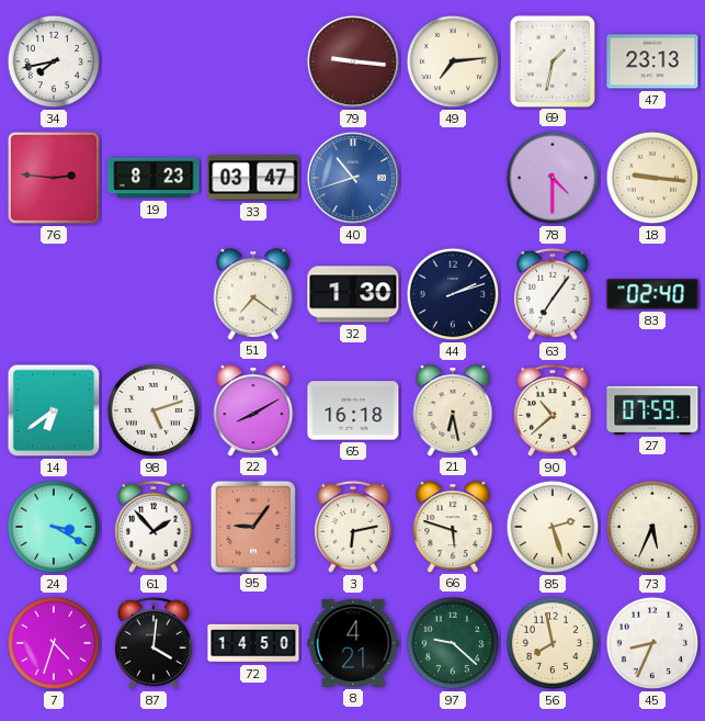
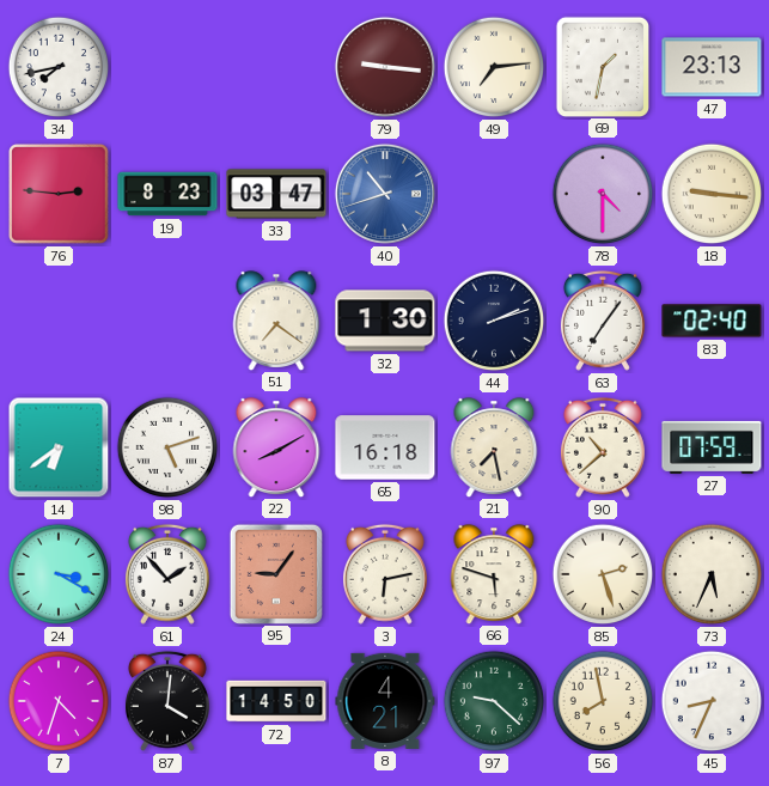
21: 6:28 -> 7:28 (494, 447)
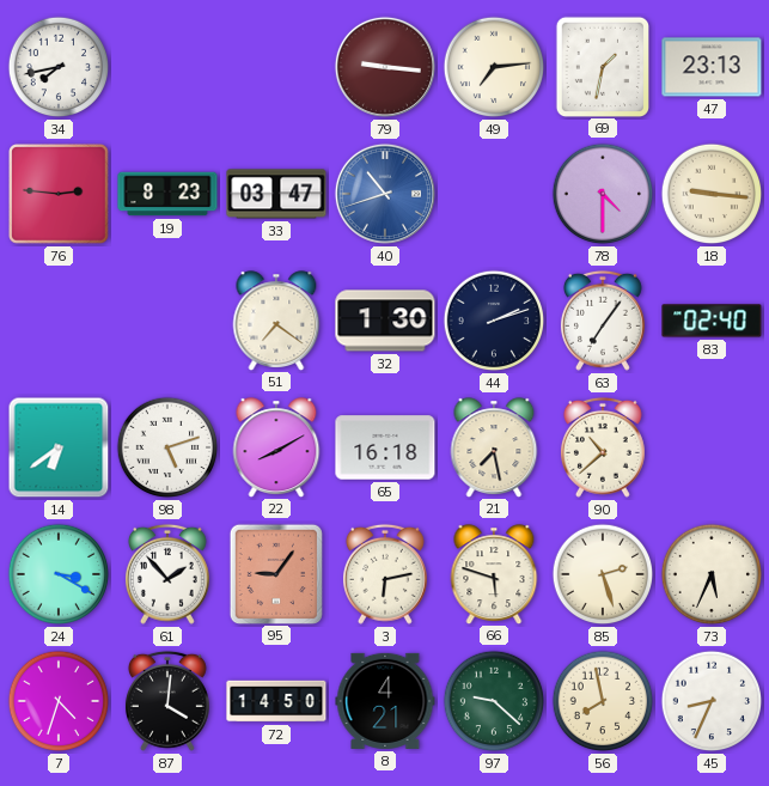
27: 07:59 -> none (712, 447)
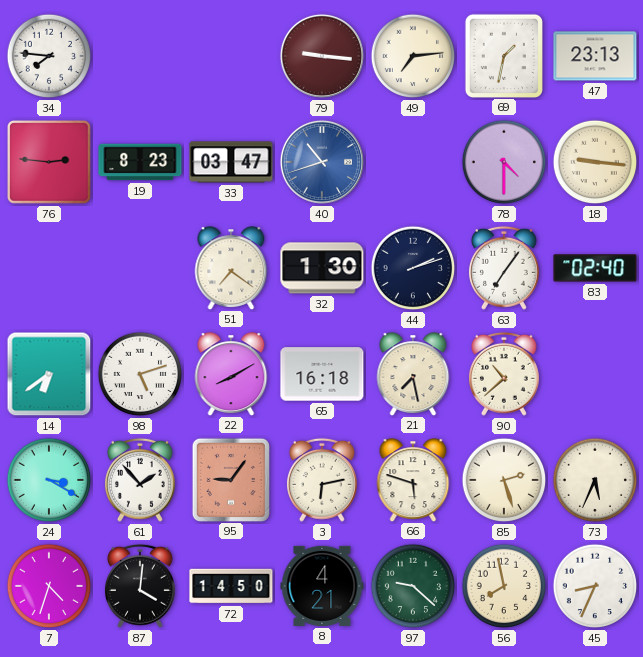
34: 7:43 -> 7:46 (49, 56)
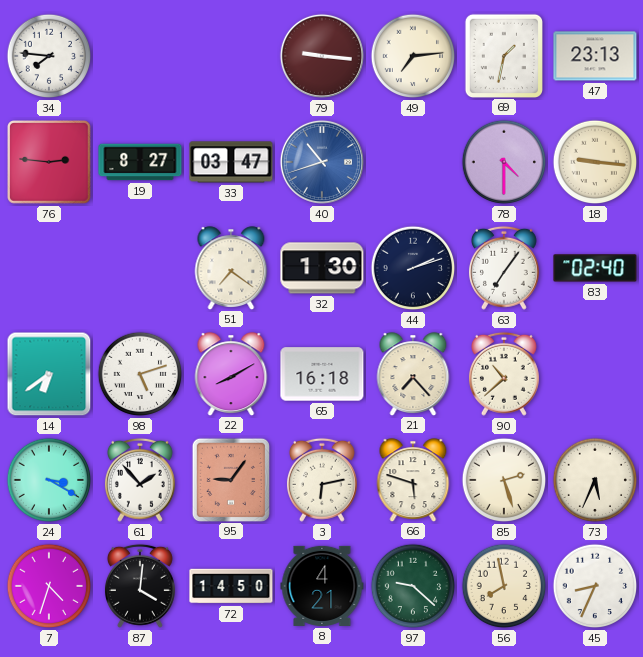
19: 8:23 -> 8:27 (140, 162)
21: 7:28 -> 7:23 (413, 374)
